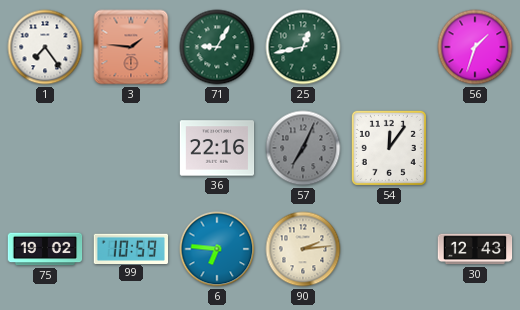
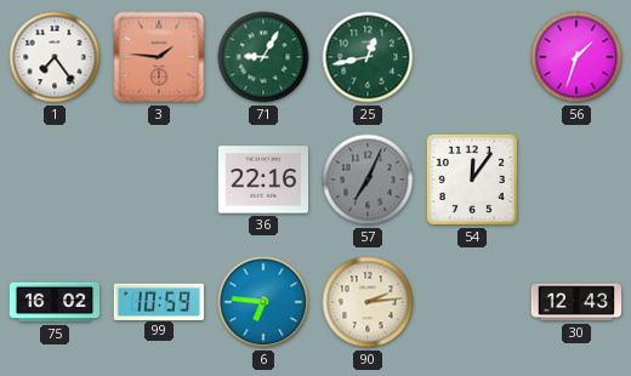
75: 19:02 -> 16:02 (55, 302)
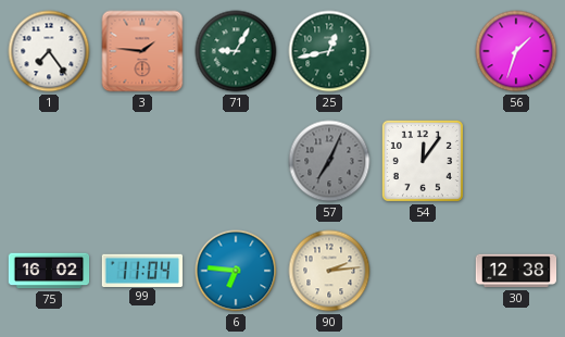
36: 22:16 -> none (263, 180)
99: 10:59 -> 11:04 (141, 270)
30: 12:43 -> 12:38 (516, 271)
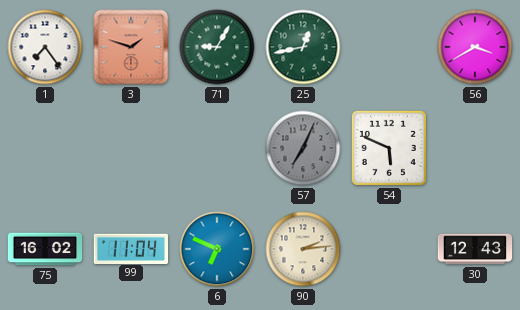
3: 1:46 -> 1:48 (131, 47)
56: 1:33 -> 3:40 (475, 47)
54: 12:06 -> 5:49 (389, 148)
6: 6:46 -> 6:49 (217, 249)
30: 12:38 -> 12:43 (475, 249)
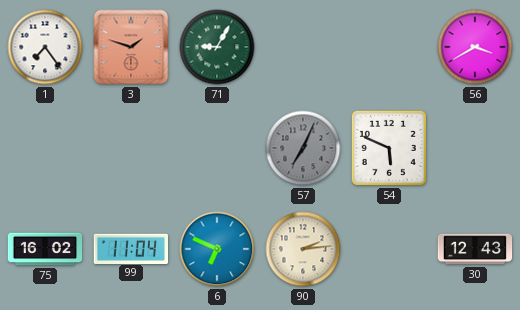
25: 12:43 -> none (303, 47)
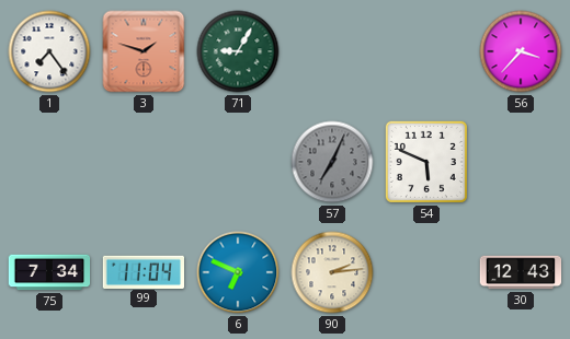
56: 3:40 -> 3:37 (521, 51)
75: 16:02 -> 7:34 (49, 272)
